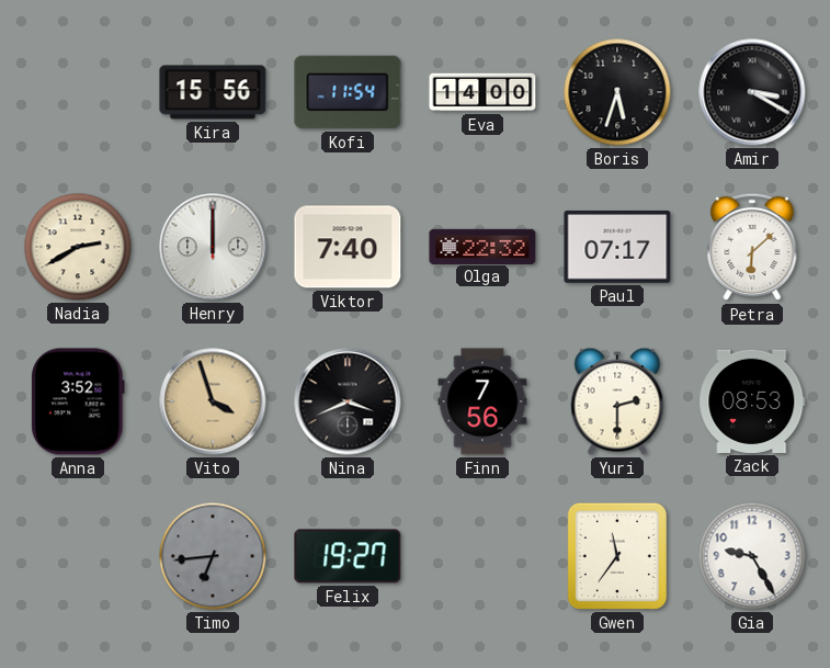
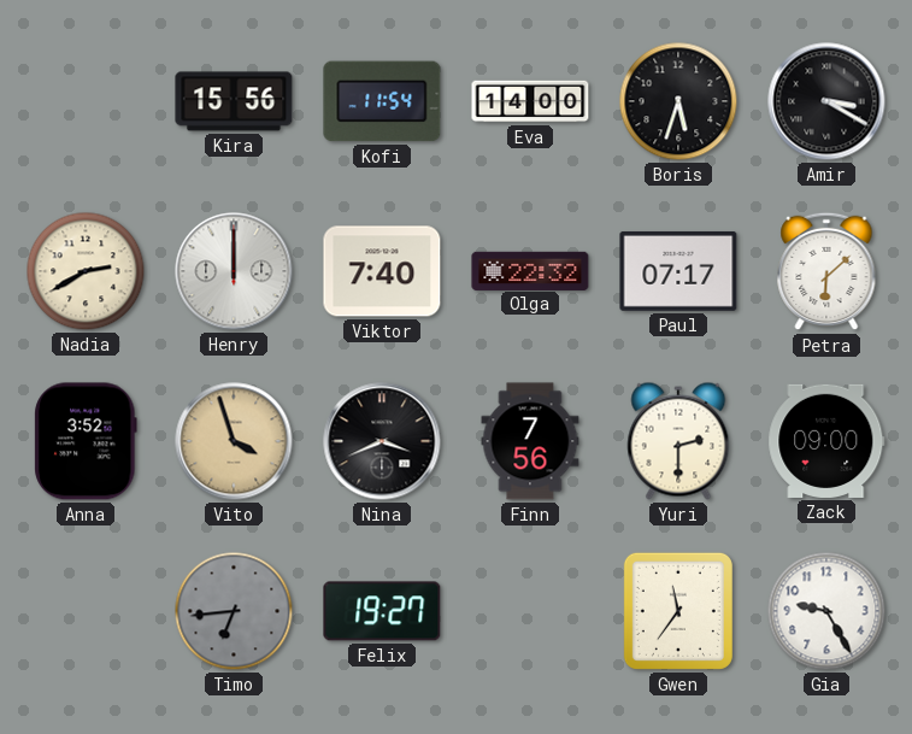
Zack: 08:53 -> 09:00 (826, 441)
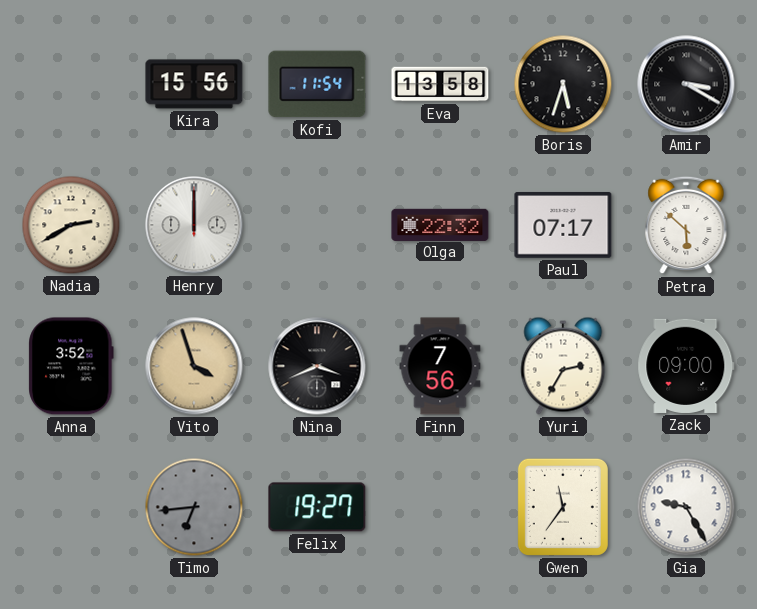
Eva: 14:00 -> 13:58 (440, 84)
Viktor: 7:40 -> none (382, 271)
Petra: 6:08 -> 5:52 (686, 225)
Yuri: 2:30 -> 2:35 (563, 366)
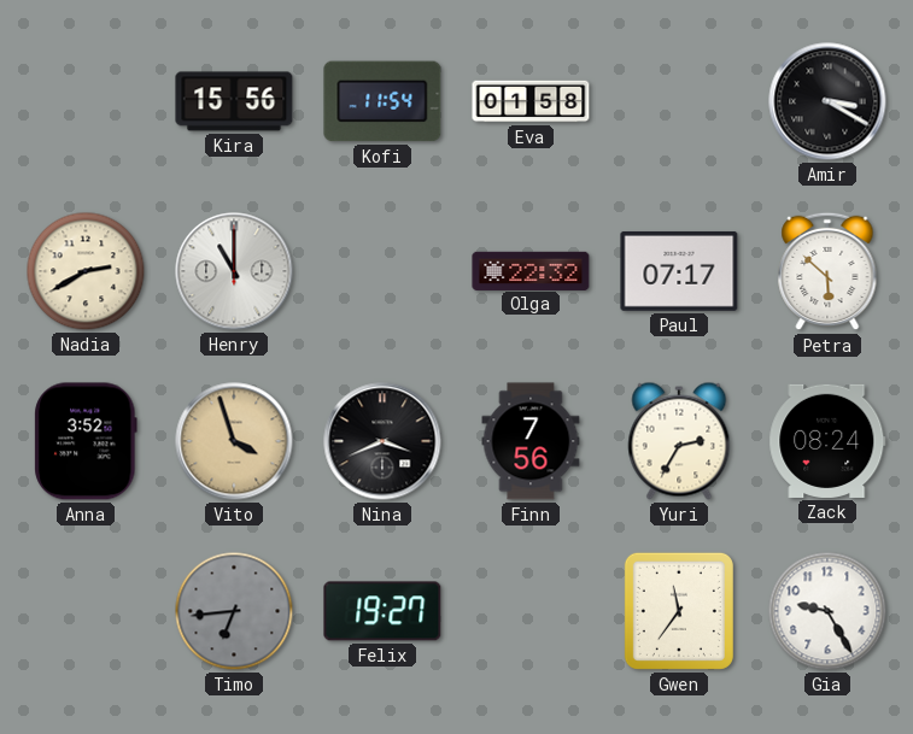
Eva: 13:58 -> 01:58 (531, 101)
Boris: 5:33 -> none (563, 84)
Henry: 12:00 -> 11:00 (234, 271)
Zack: 09:00 -> 08:24 (827, 441)
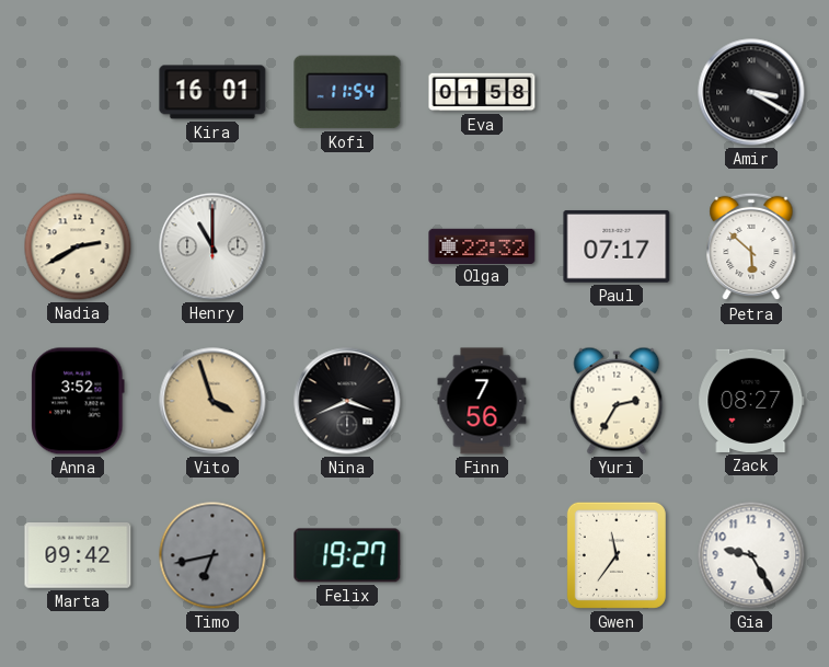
Kira: 15:56 -> 16:01 (212, 92)
Zack: 08:24 -> 08:27 (751, 401)
Marta: none -> 09:42 (78, 556)
Timo: 6:44 -> 6:43 (212, 555)
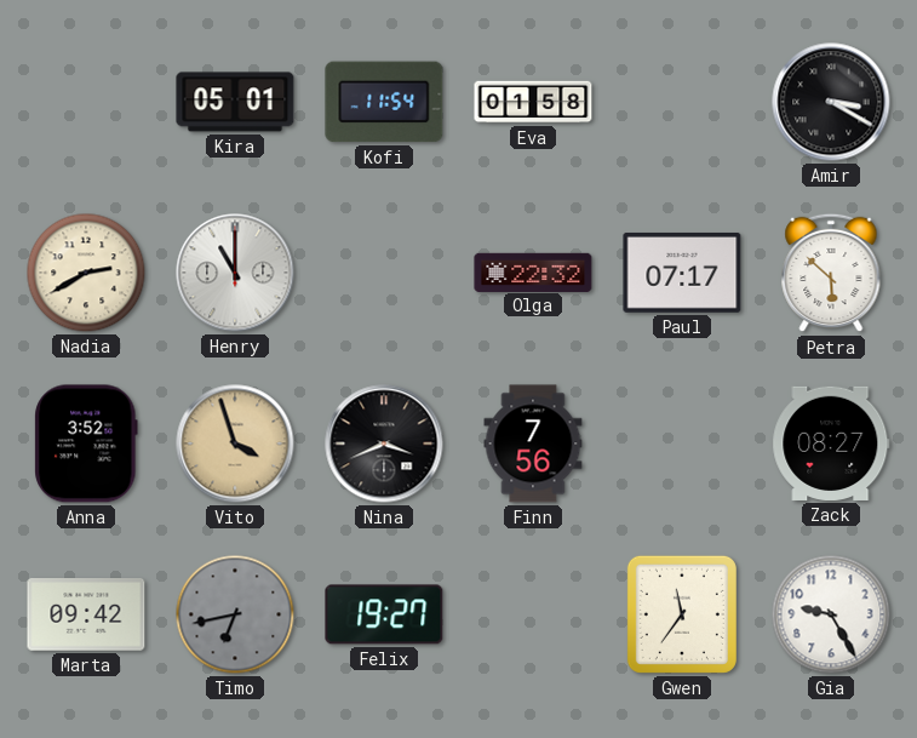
Kira: 16:01 -> 05:01 (235, 102)
Yuri: 2:35 -> none (617, 401)
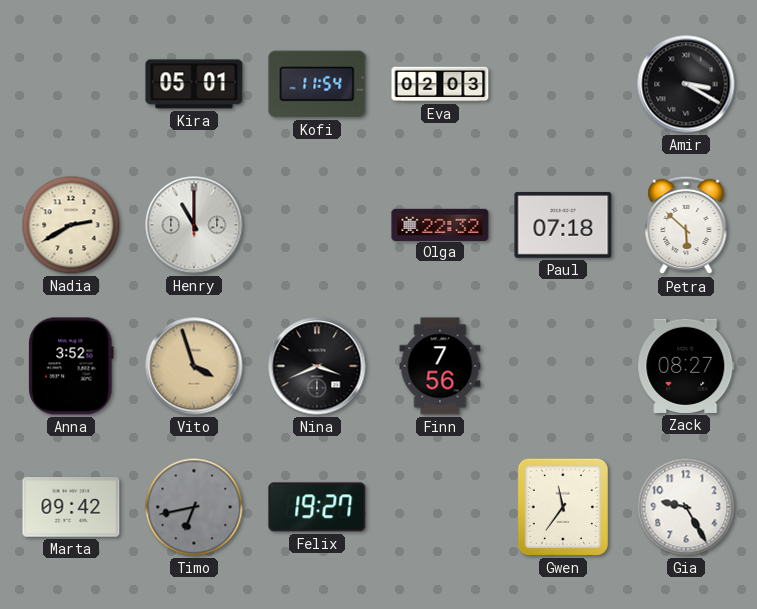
Eva: 01:58 -> 02:03 (440, 84)
Paul: 07:17 -> 07:18 (563, 225)
